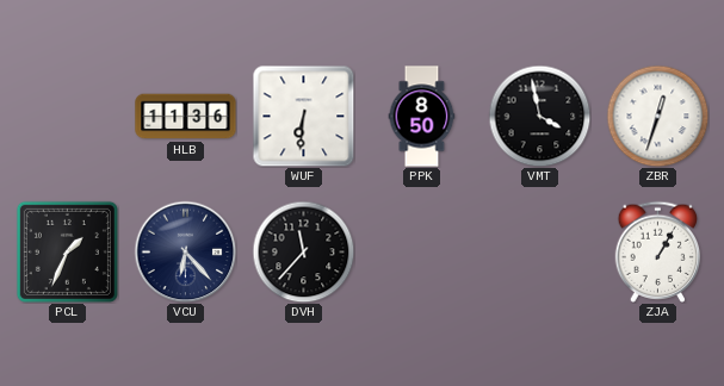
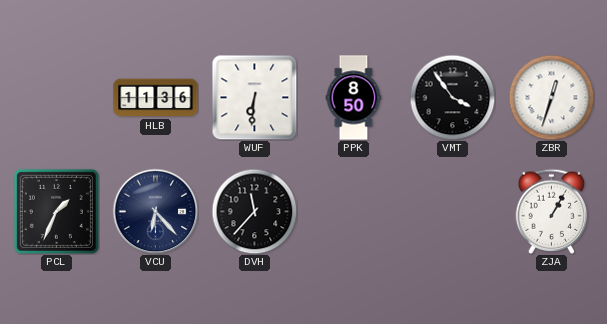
VMT: 3:58 -> 3:54 (452, 97)
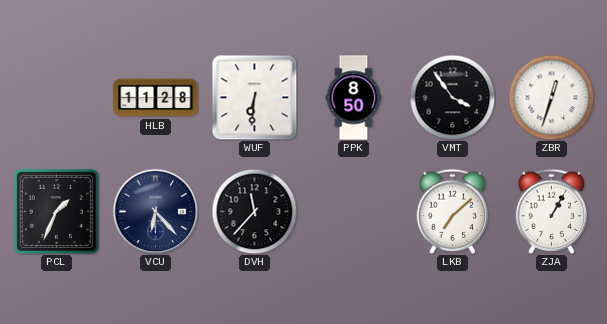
HLB: 11:36 -> 11:28 (156, 98)
LKB: none -> 7:08 (453, 211)
